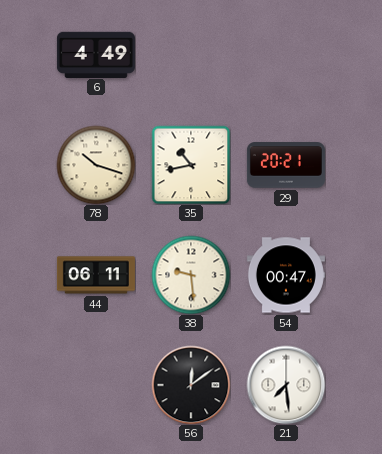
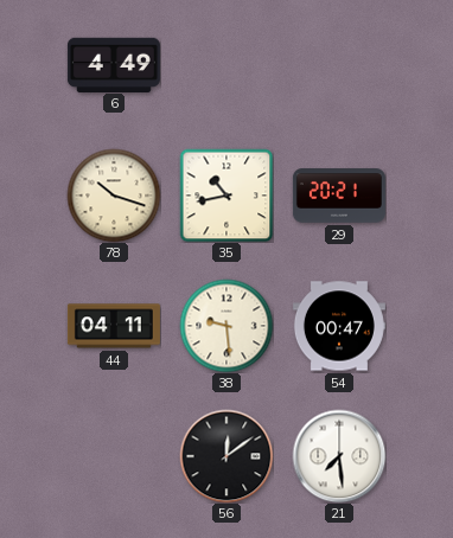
44: 06:11 -> 04:11 (114, 326)
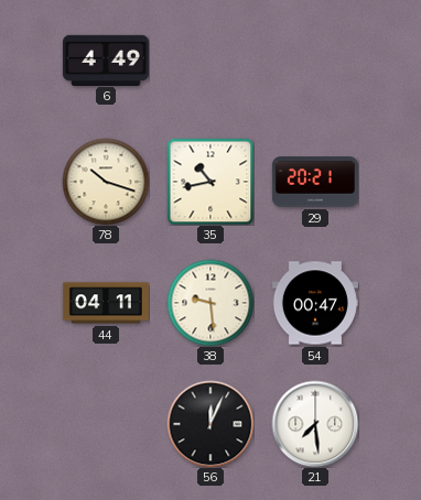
56: 12:09 -> 12:04 (210, 424)
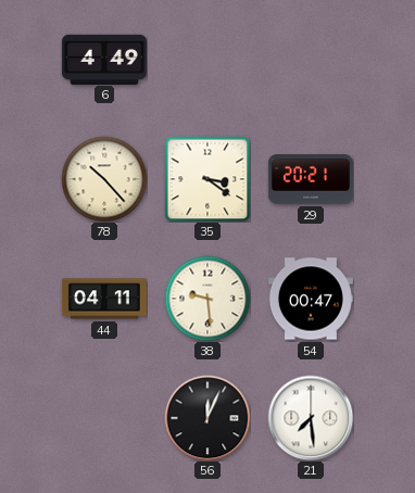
78: 10:18 -> 10:23 (104, 179)
35: 10:43 -> 3:21 (207, 179)
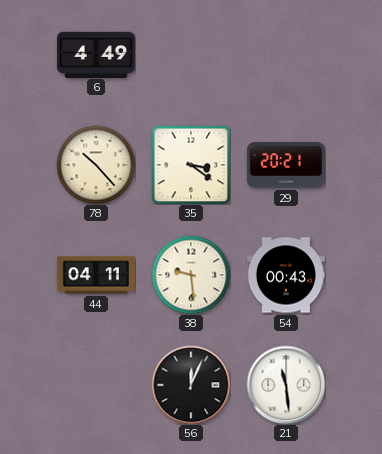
54: 00:47 -> 00:43 (286, 275)
21: 7:29 -> 11:29 (286, 385)
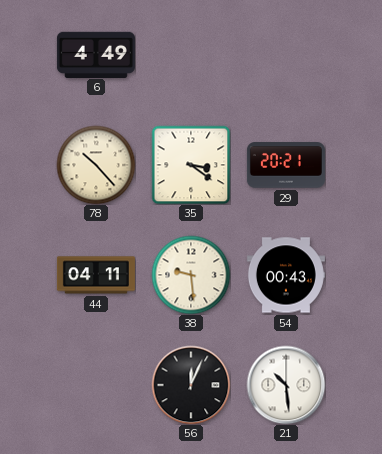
21: 11:29 -> 10:29 (286, 385)
